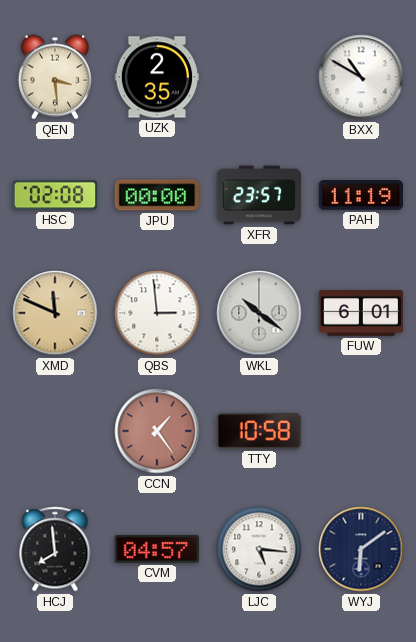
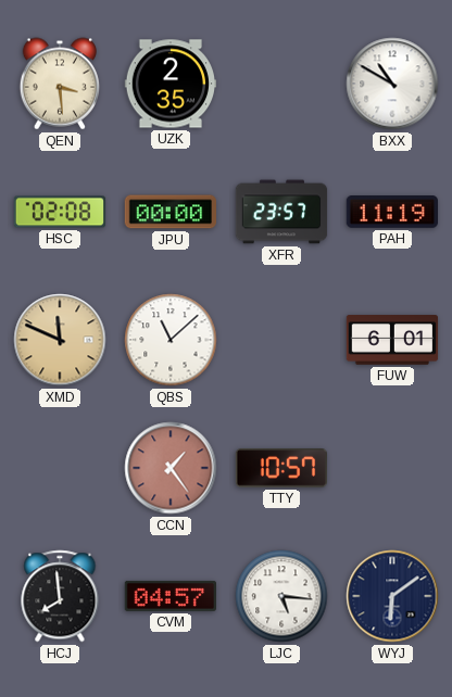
QBS: 2:59 -> 11:08 (171, 340)
WKL: 10:21 -> none (259, 313)
TTY: 10:58 -> 10:57 (280, 468)
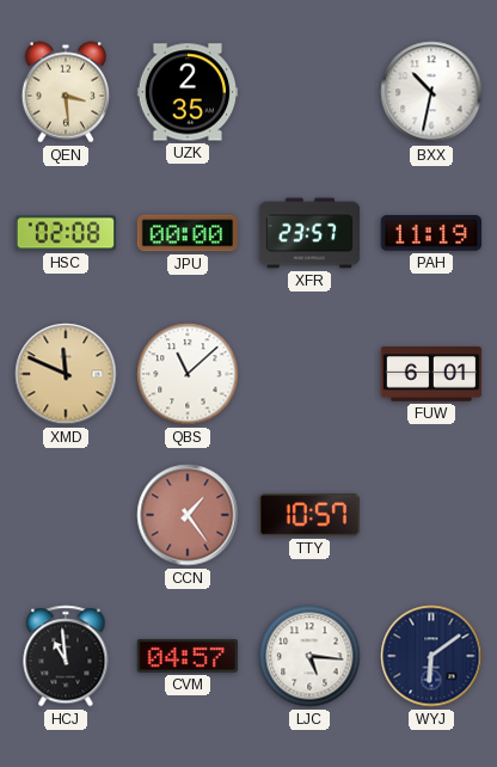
BXX: 10:50 -> 10:32 (431, 92)
HCJ: 7:59 -> 10:59 (66, 656)
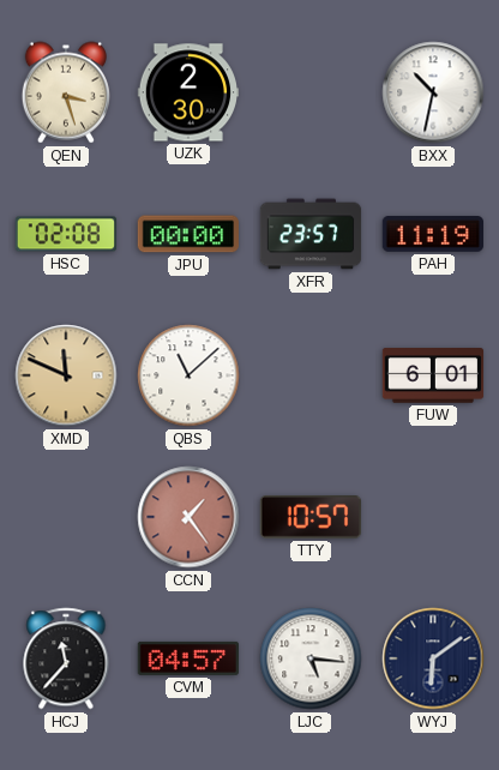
QEN: 3:29 -> 3:27 (65, 92)
UZK: 2:35 -> 2:30 (188, 92)
HCJ: 10:59 -> 11:37 (66, 658)
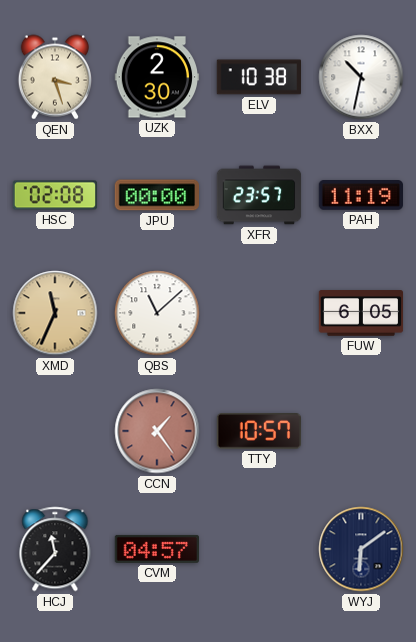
ELV: none -> 10:38 (258, 77)
XMD: 11:49 -> 11:34 (55, 313)
FUW: 6:01 -> 6:05 (361, 313)
LJC: 5:16 -> none (311, 658)
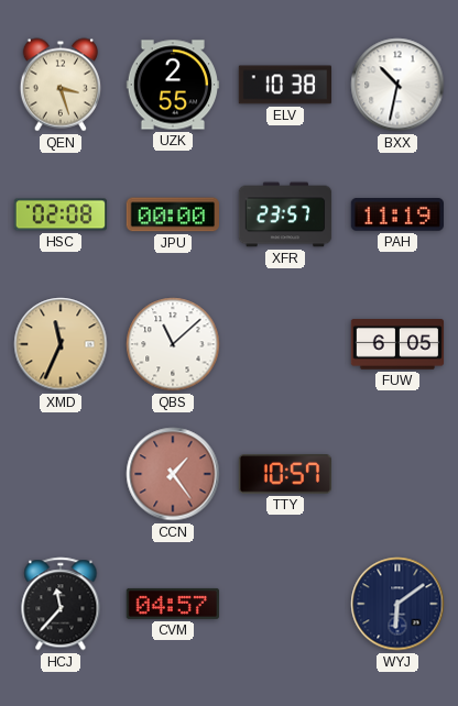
UZK: 2:30 -> 2:55 (173, 85)
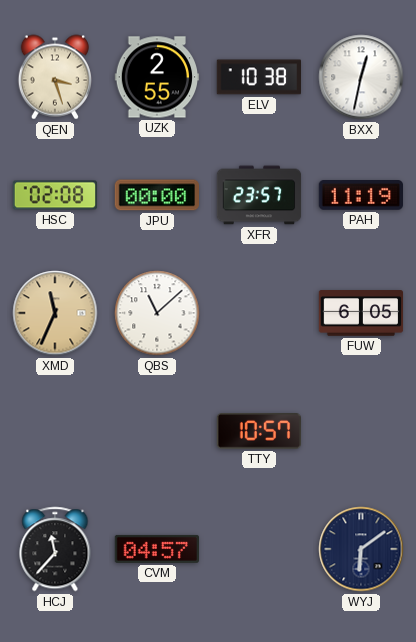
BXX: 10:32 -> 12:32 (361, 77)
CCN: 1:24 -> none (173, 474)
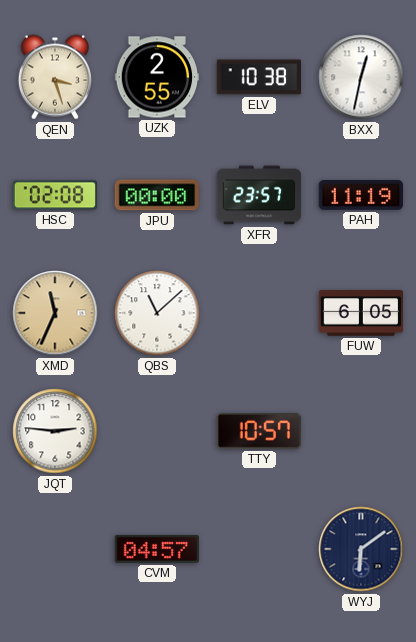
JQT: none -> 2:46 (55, 431)
HCJ: 11:37 -> none (55, 549)
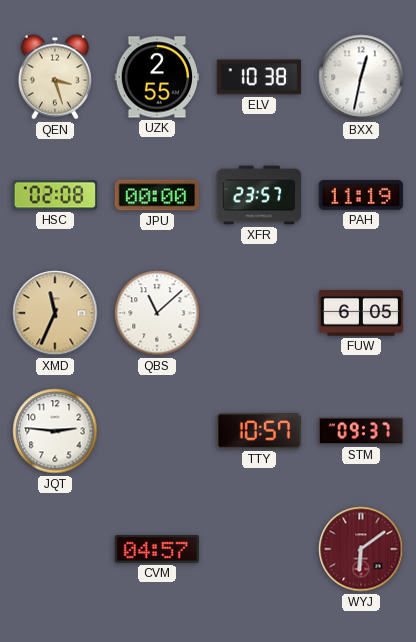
STM: none -> 09:37 (360, 431)
WYJ dial: navy -> burgundy (361, 549)
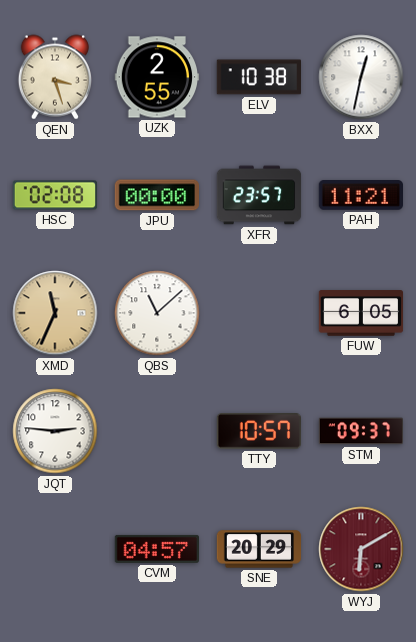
PAH: 11:19 -> 11:21 (360, 196)
SNE: none -> 20:29 (259, 549)
WYJ: 6:09 -> 6:10 (361, 549)
